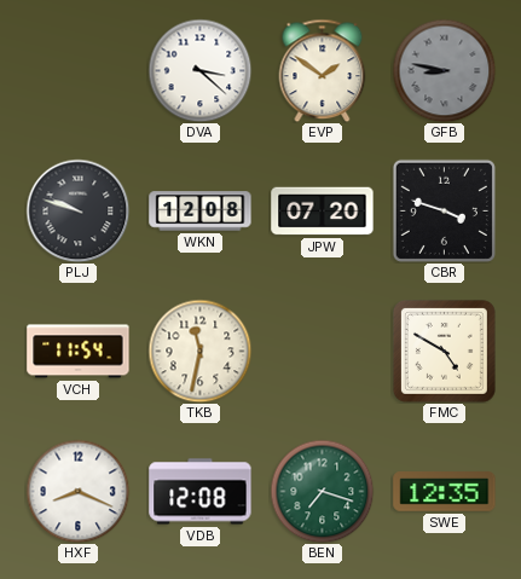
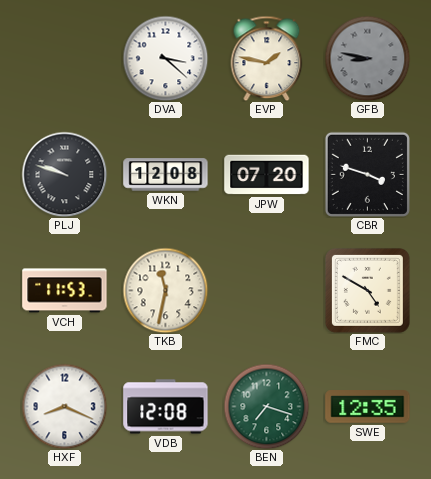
EVP: 1:51 -> 1:47 (267, 58)
VCH: 11:54 -> 11:53 (65, 291)
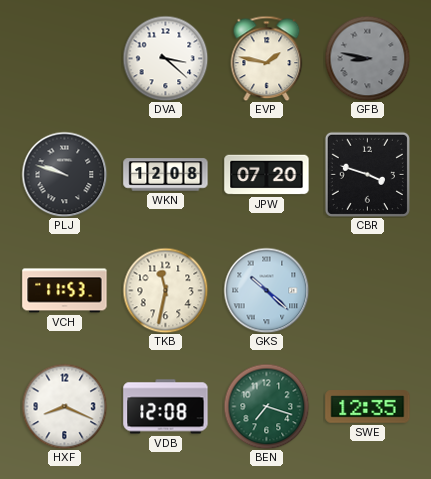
GKS: none -> 10:22 (266, 290)
FMC: 4:50 -> none (367, 290)
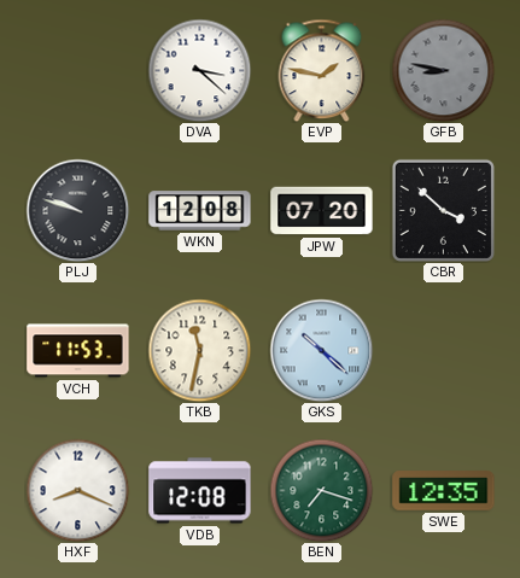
CBR: 3:48 -> 3:52 (443, 210)
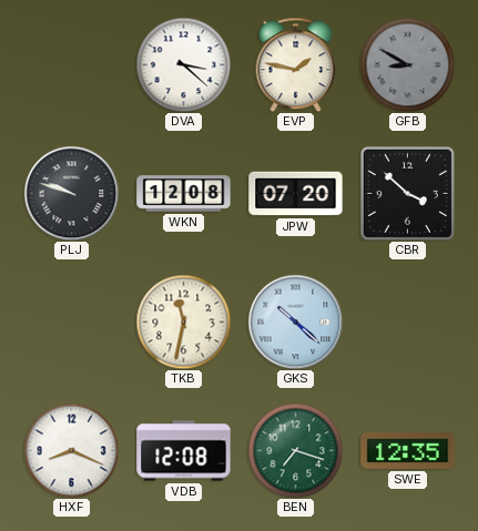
GFB: 8:47 -> 8:50 (407, 64)
VCH: 11:53 -> none (78, 351)
